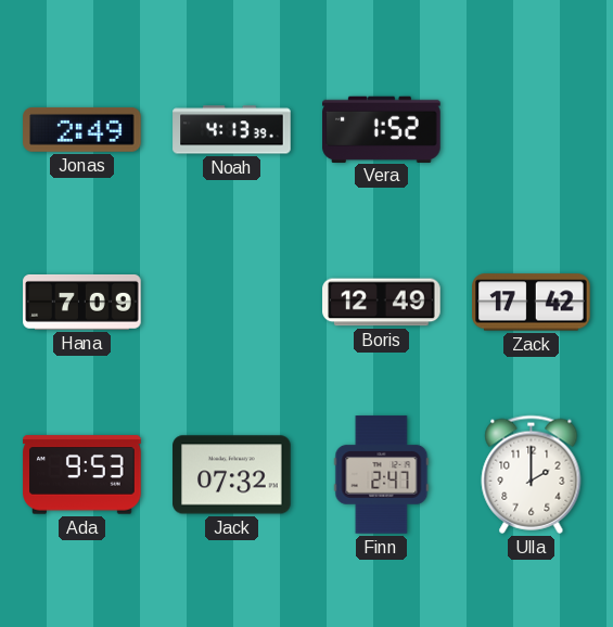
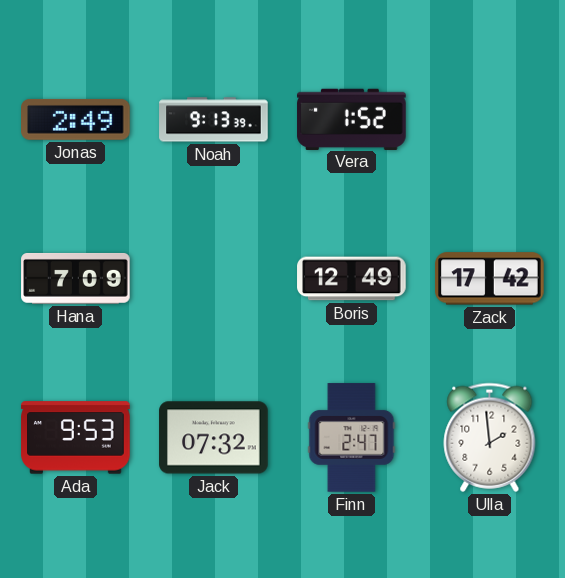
Noah: 4:13 -> 9:13 (214, 120)
Ulla: 2:00 -> 1:59 (490, 437)
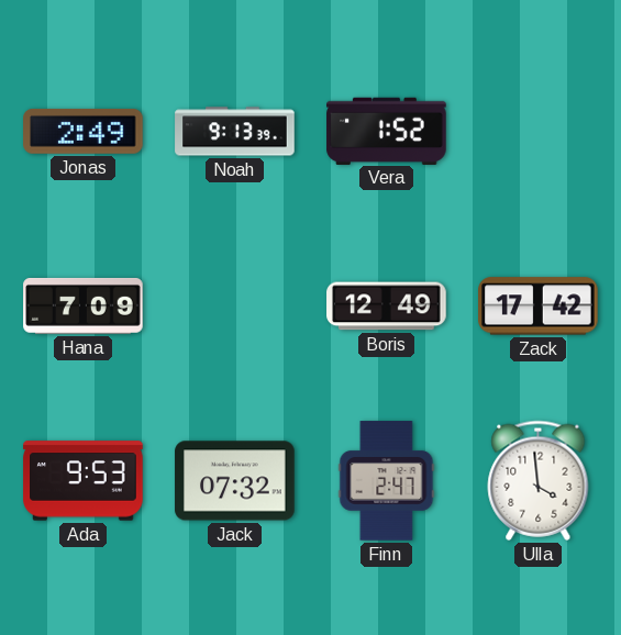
Ulla: 1:59 -> 3:59 (539, 480)
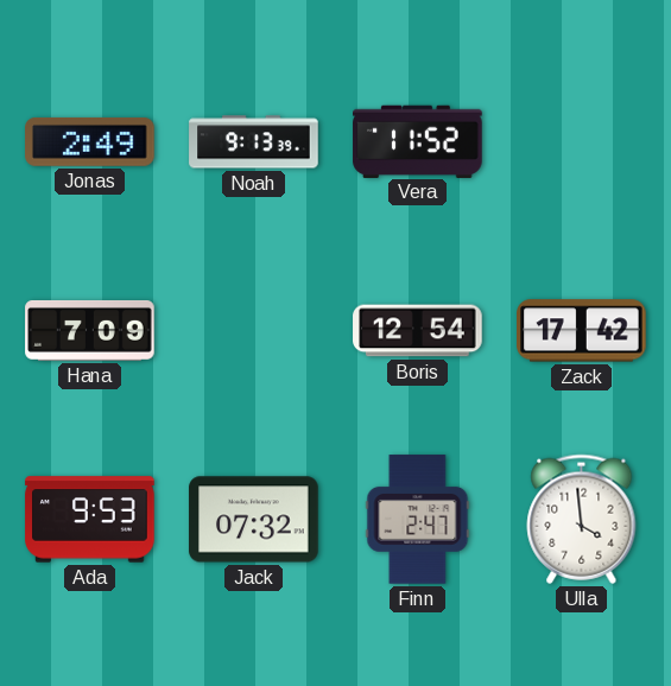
Vera: 1:52 -> 11:52 (418, 141)
Boris: 12:49 -> 12:54 (418, 331)
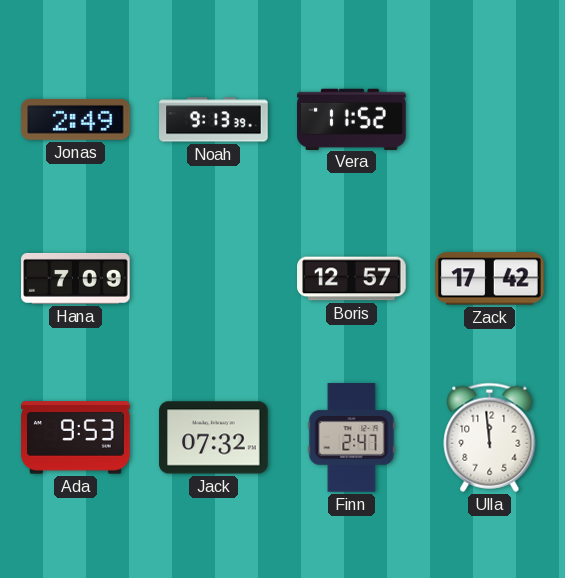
Boris: 12:54 -> 12:57 (352, 279)
Ulla: 3:59 -> 11:59 (490, 437)
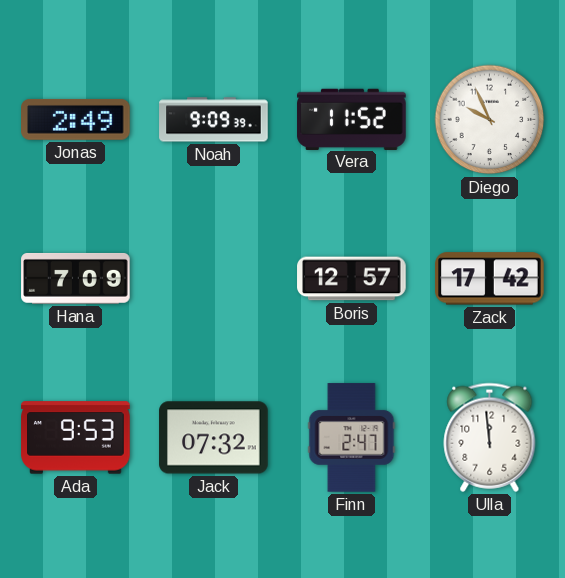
Noah: 9:13 -> 9:09 (214, 120)
Diego: none -> 9:56 (490, 120)
